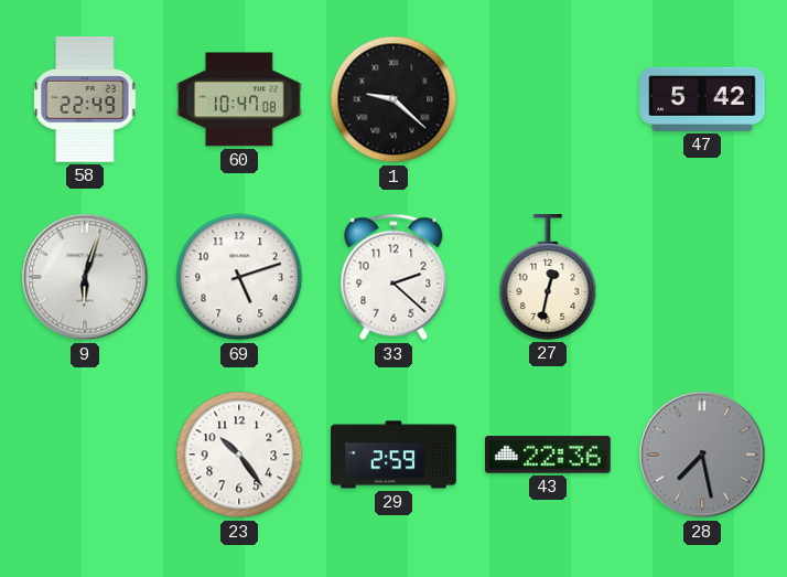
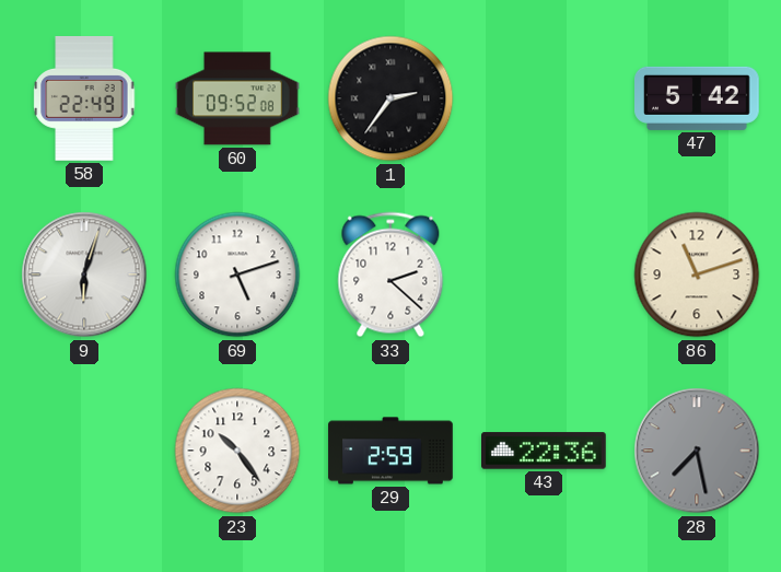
60: 10:47 -> 09:52 (237, 98)
1: 9:22 -> 2:36 (391, 98)
27: 12:32 -> none (548, 278)
86: none -> 11:12 (697, 275)
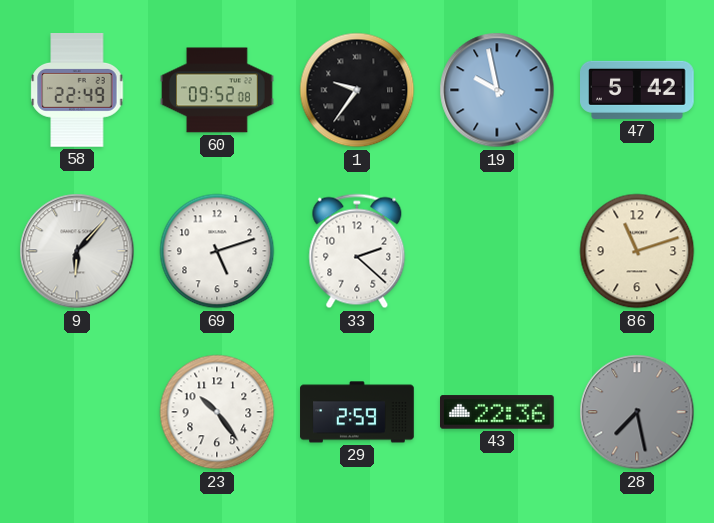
1: 2:36 -> 9:36 (357, 90)
19: none -> 9:58 (497, 90)
9: 6:03 -> 6:07 (77, 251)
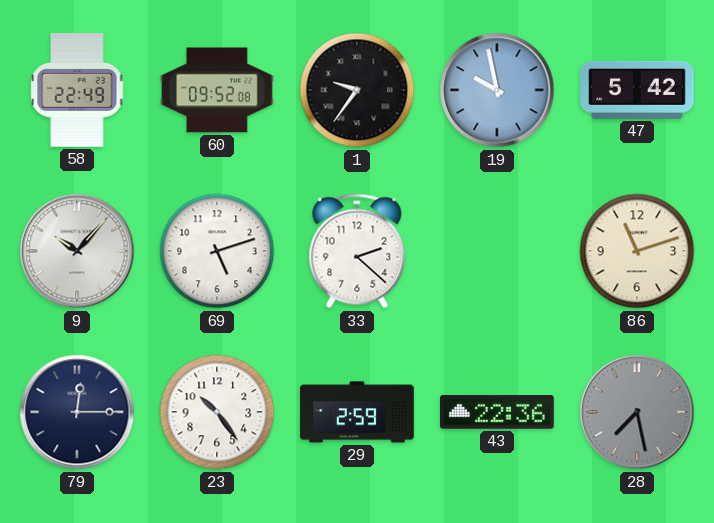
9: 6:07 -> 10:07 (77, 251)
79: none -> 12:15 (77, 412)
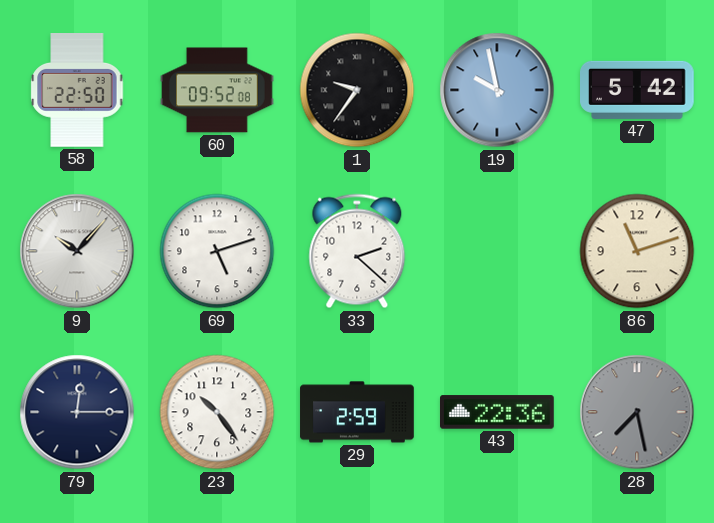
58: 22:49 -> 22:50 (77, 91)
